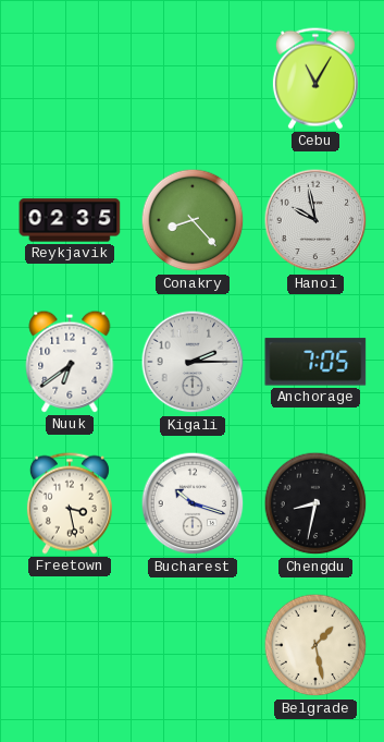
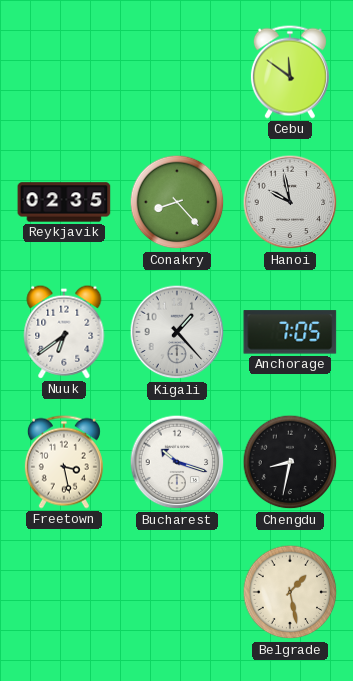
Cebu: 11:05 -> 11:51 (290, 72)
Kigali: 2:15 -> 1:23 (177, 332)
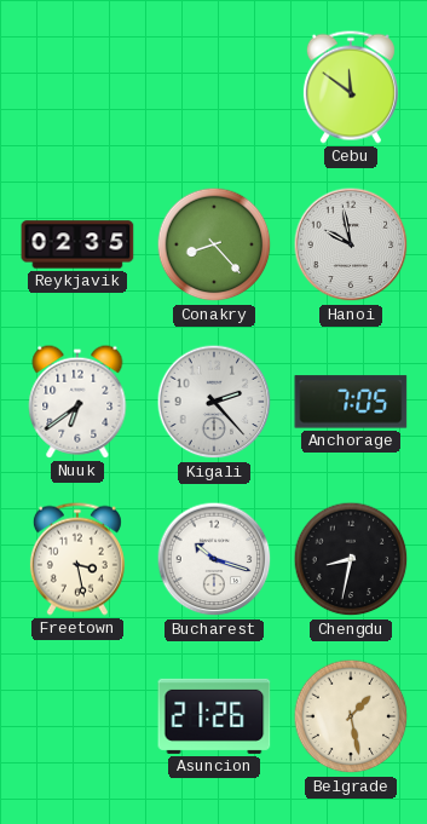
Kigali: 1:23 -> 2:23 (214, 402)
Asuncion: none -> 21:26 (214, 716)
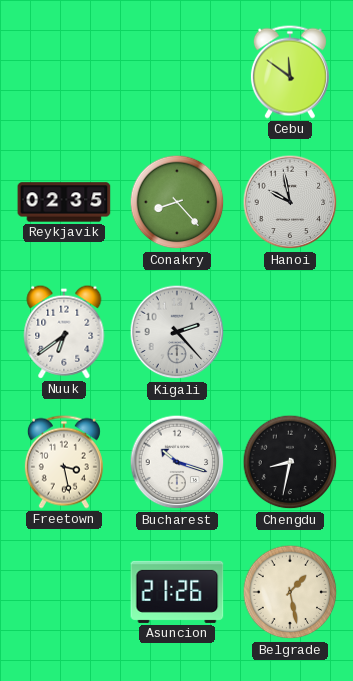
Anchorage: 7:05 -> none (351, 402)
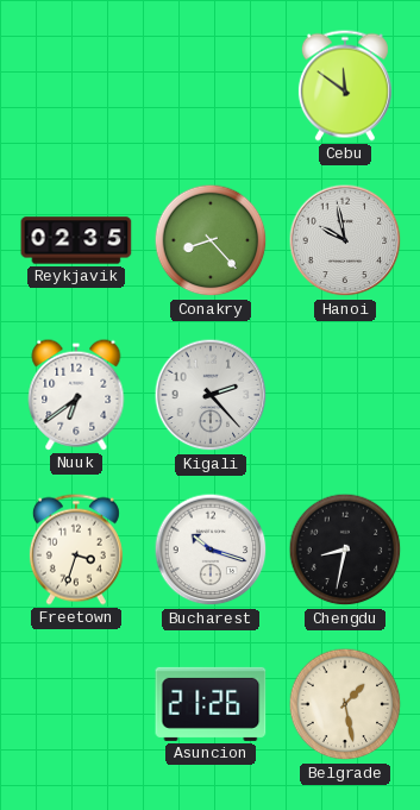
Freetown: 3:28 -> 3:33 (76, 550)
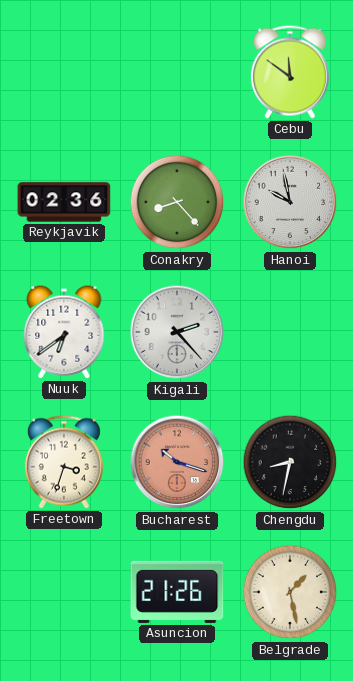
Reykjavik: 02:35 -> 02:36 (64, 202)
Bucharest dial: white -> salmon (177, 462)
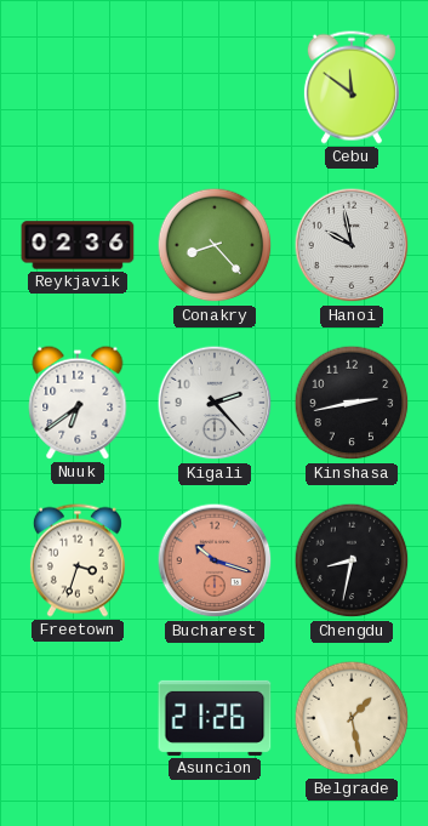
Kinshasa: none -> 2:43 (352, 403)
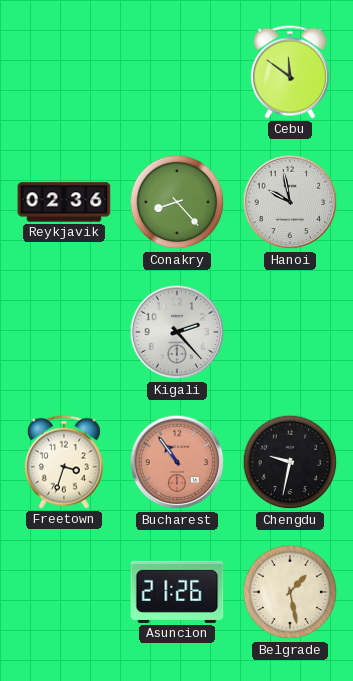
Nuuk: 6:39 -> none (78, 403)
Kinshasa: 2:43 -> none (352, 403)
Bucharest: 10:18 -> 10:54 (177, 462)
Chengdu: 8:32 -> 9:32 (290, 462)
